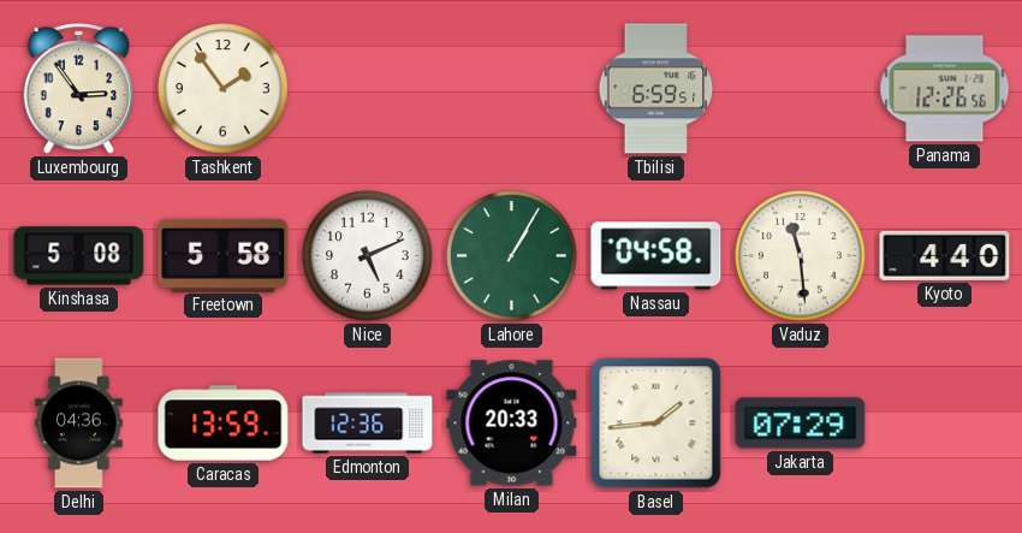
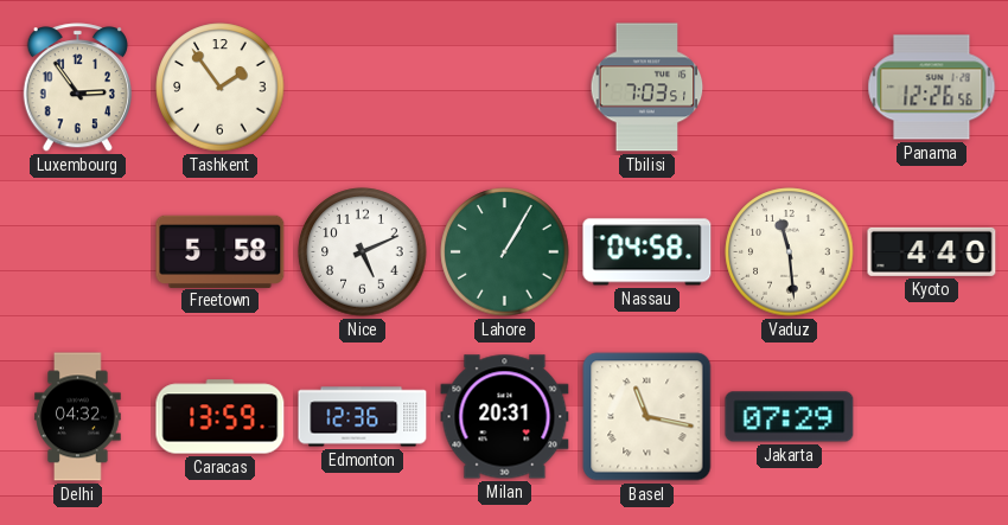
Tbilisi: 6:59 -> 7:03 (647, 88)
Kinshasa: 5:08 -> none (79, 256)
Delhi: 04:36 -> 04:32 (78, 417)
Milan: 20:33 -> 20:31 (505, 417)
Basel: 1:44 -> 11:17 (647, 417)
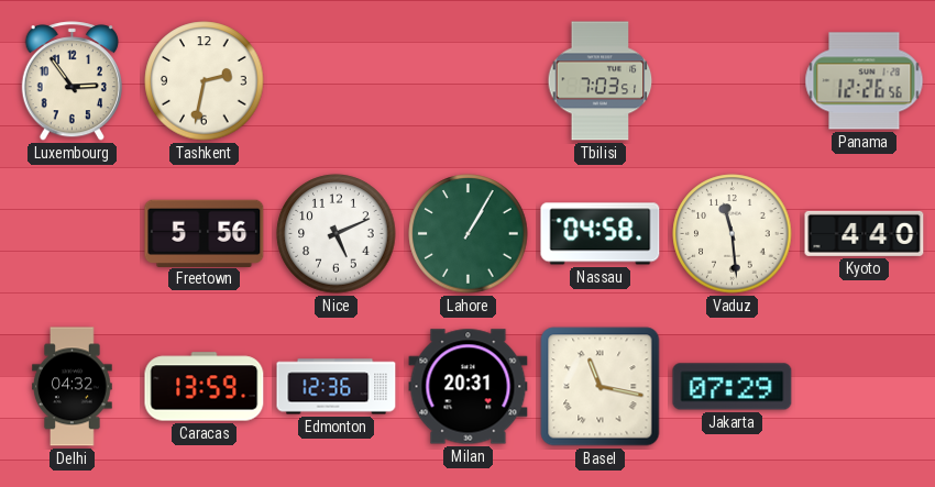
Tashkent: 1:54 -> 2:32 (205, 81)
Freetown: 5:58 -> 5:56 (205, 233)
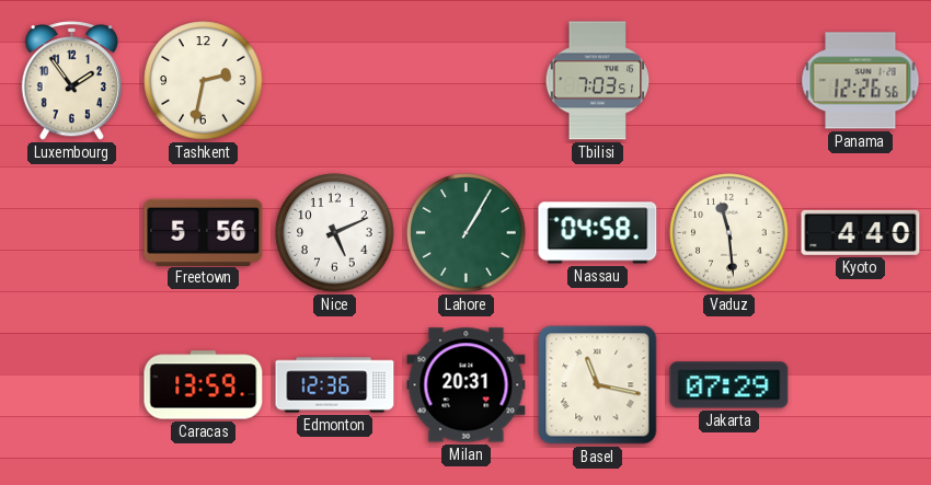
Luxembourg: 2:54 -> 1:54 (71, 81)
Delhi: 04:32 -> none (73, 387)
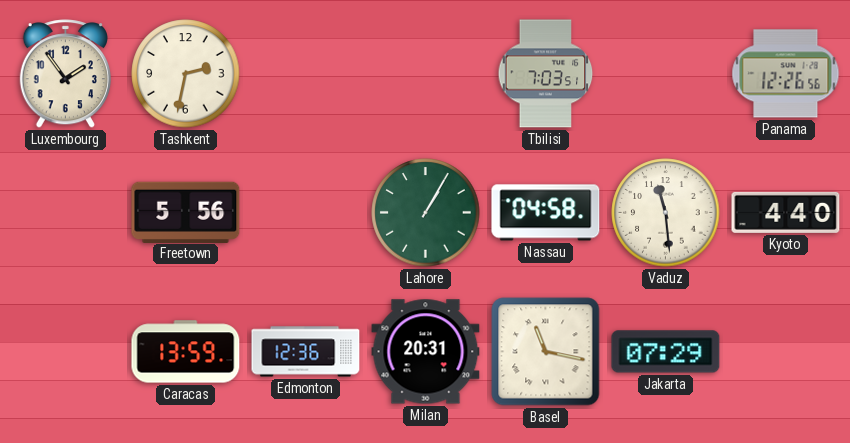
Nice: 5:11 -> none (335, 233)
